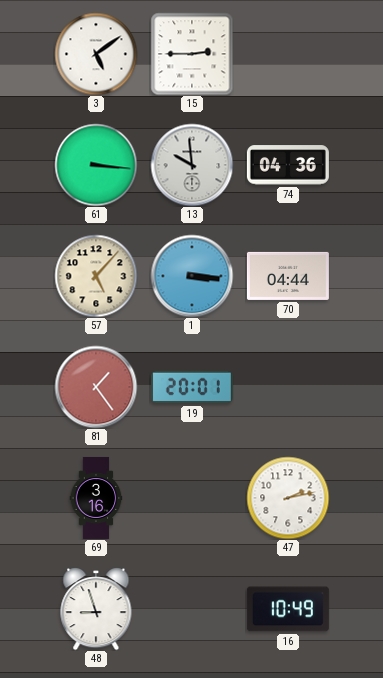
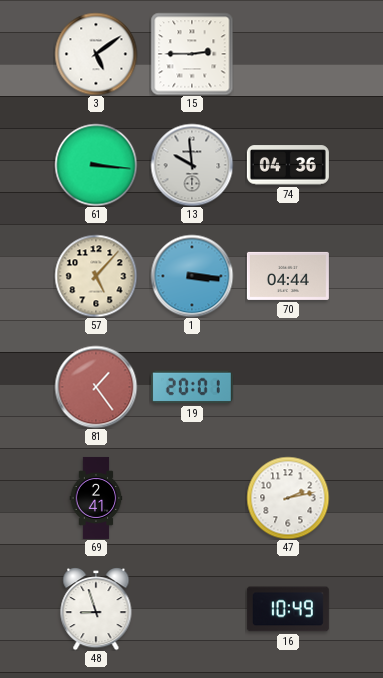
69: 3:16 -> 2:41 (96, 498)
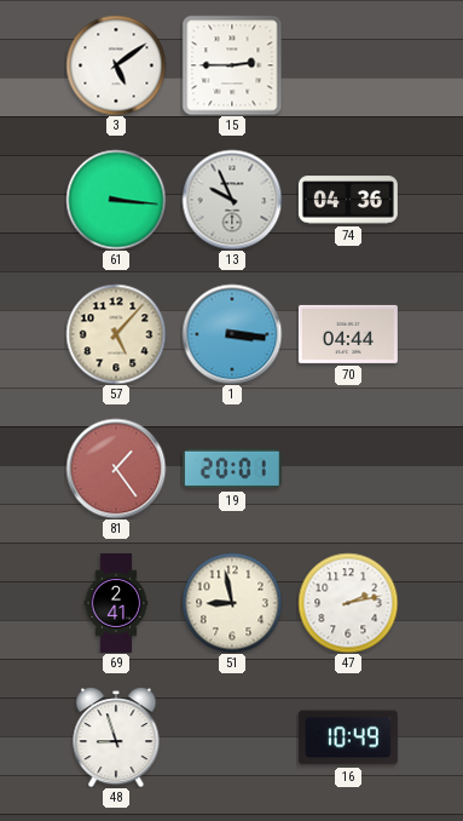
13: 9:59 -> 9:56 (232, 200)
51: none -> 8:58 (232, 603)
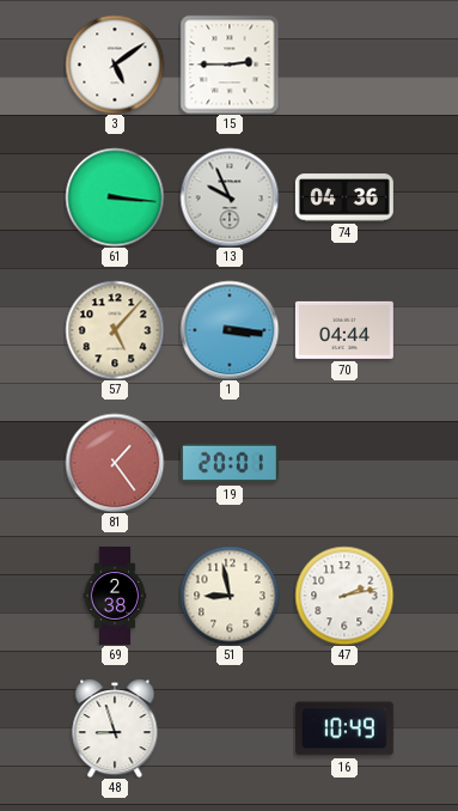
69: 2:41 -> 2:38 (115, 596)
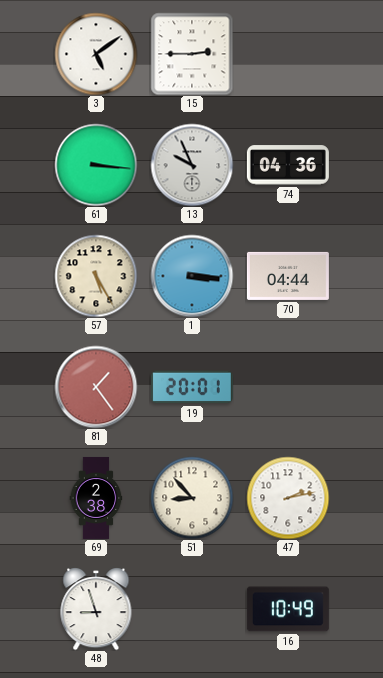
57: 5:07 -> 5:25 (96, 276)
51: 8:58 -> 8:53 (192, 498)
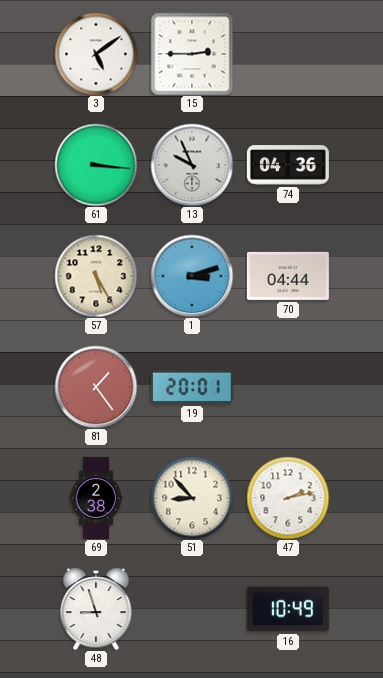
1: 3:16 -> 3:12 (192, 276)
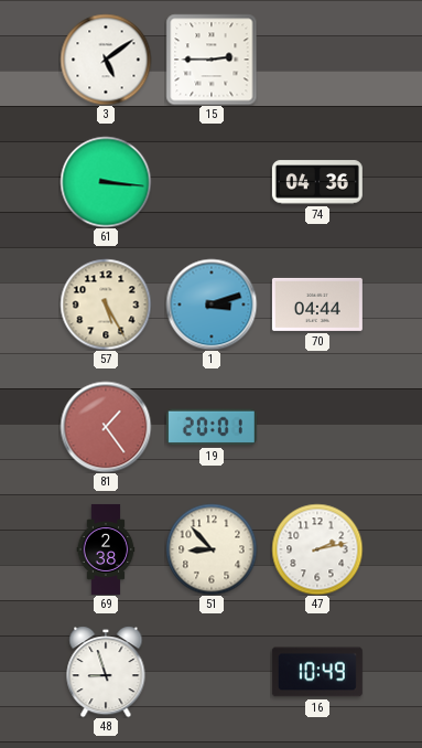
13: 9:56 -> none (192, 165)
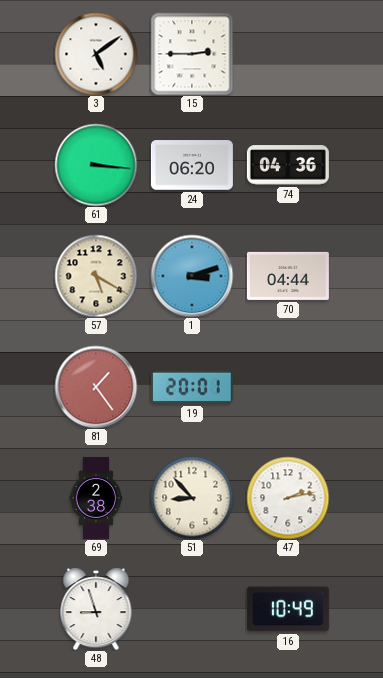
24: none -> 06:20 (192, 165)
57: 5:25 -> 5:20 (96, 276)
